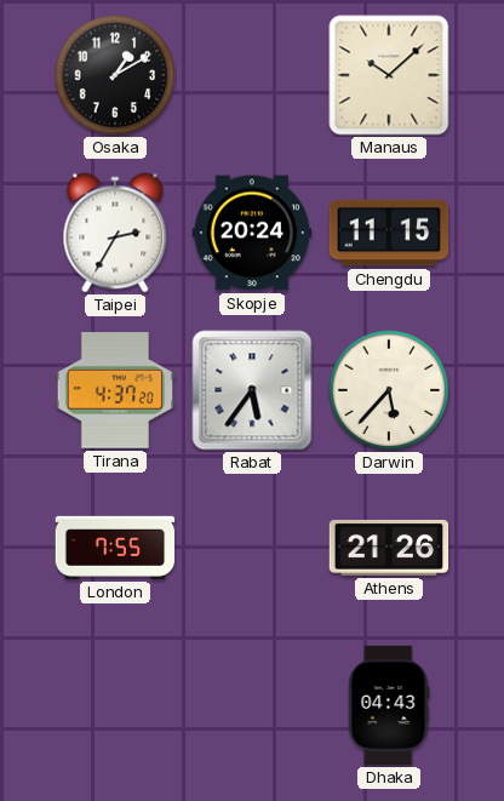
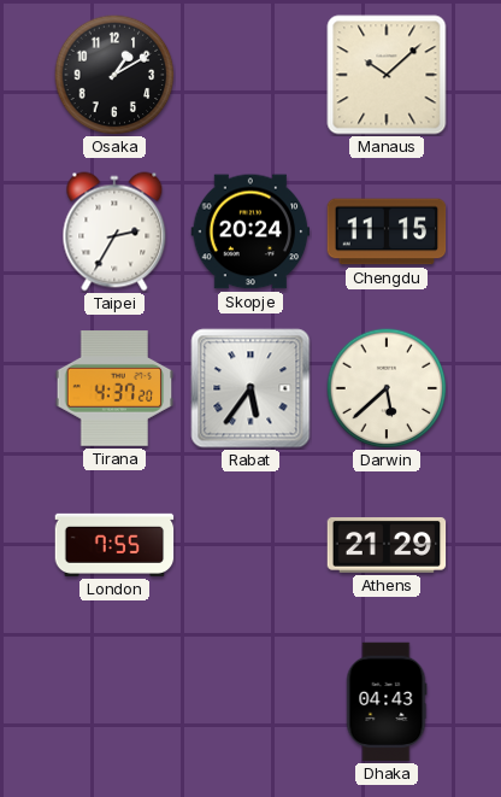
Darwin: 5:37 -> 5:38 (387, 388)
Athens: 21:26 -> 21:29 (387, 545)
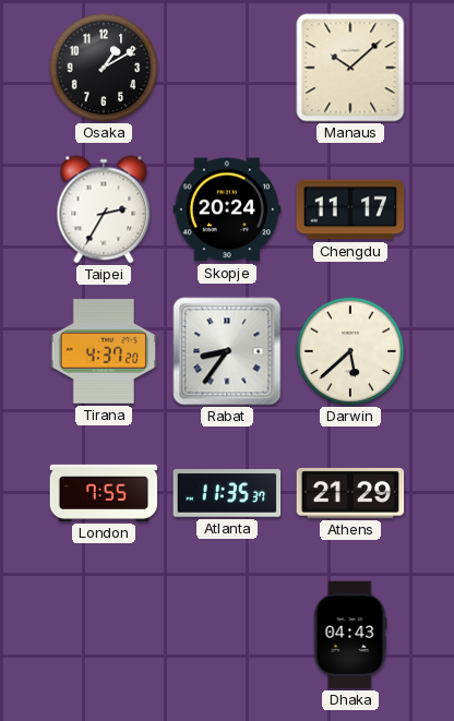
Chengdu: 11:15 -> 11:17 (350, 209)
Rabat: 5:36 -> 8:36 (227, 351)
Atlanta: none -> 11:35 (227, 493)
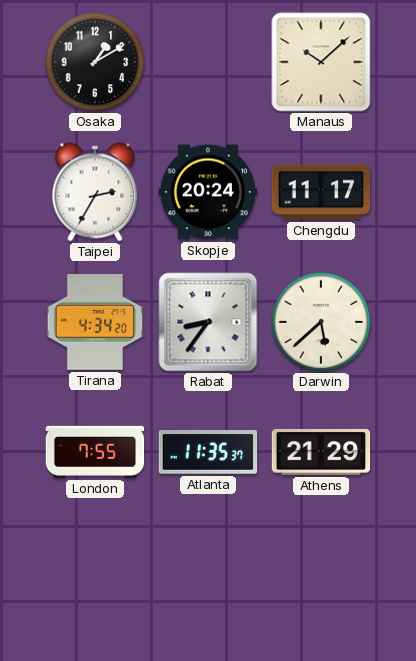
Tirana: 4:37 -> 4:34 (95, 322)
Dhaka: 04:43 -> none (350, 635)
